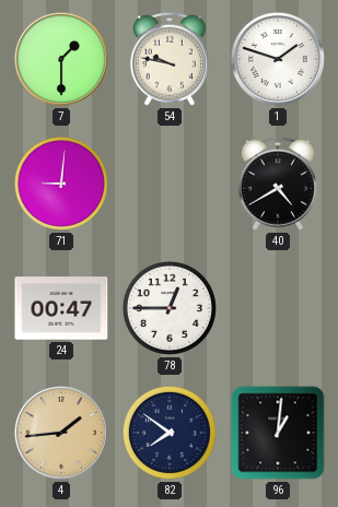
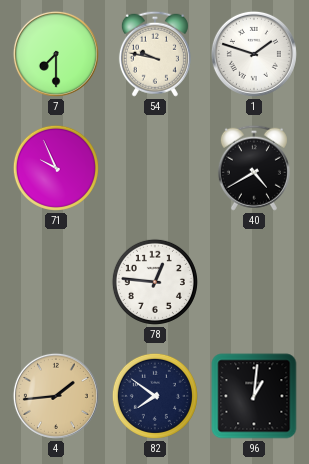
7: 1:30 -> 7:30 (56, 54)
71: 9:01 -> 9:56 (56, 168)
24: 00:47 -> none (61, 308)
78: 12:45 -> 12:46 (155, 282)
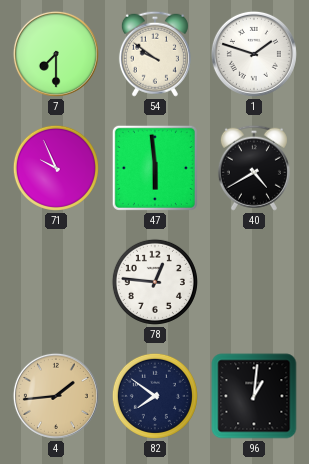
54: 9:47 -> 9:51 (155, 54)
47: none -> 5:59 (155, 168)
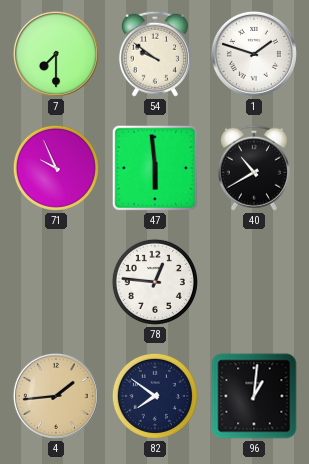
40: 4:40 -> 10:40 (254, 168)
